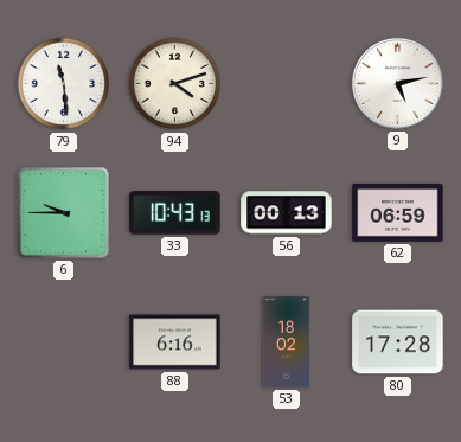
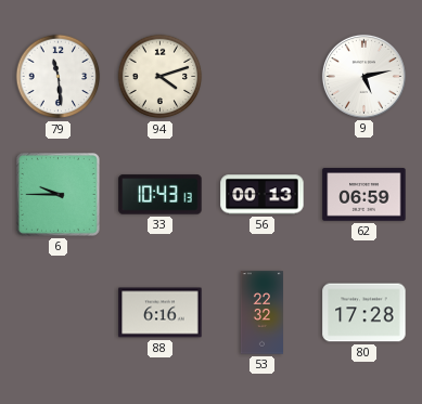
53: 18:02 -> 22:32 (261, 313)
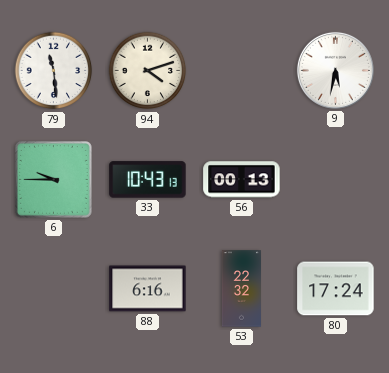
9: 5:13 -> 5:32 (335, 70)
62: 06:59 -> none (365, 195)
80: 17:28 -> 17:24 (336, 289)
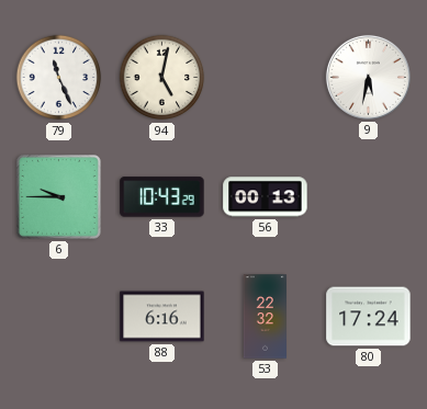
79: 11:29 -> 11:26 (59, 78)
94: 4:12 -> 5:02 (162, 78)
33: 10:43:13 -> 10:43:29 (162, 197)
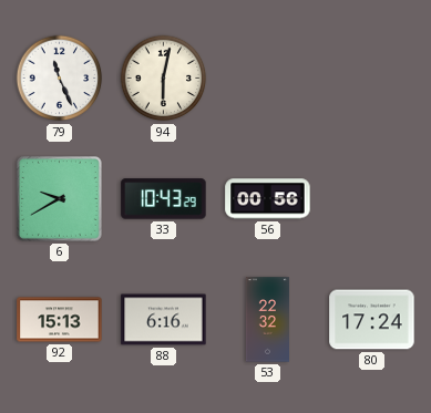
94: 5:02 -> 6:02 (164, 79)
9: 5:32 -> none (368, 77)
6: 9:45 -> 9:40 (59, 198)
56: 00:13 -> 00:56 (268, 199)
92: none -> 15:13 (60, 320)
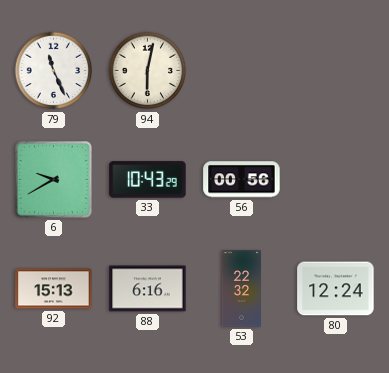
80: 17:24 -> 12:24 (336, 289)
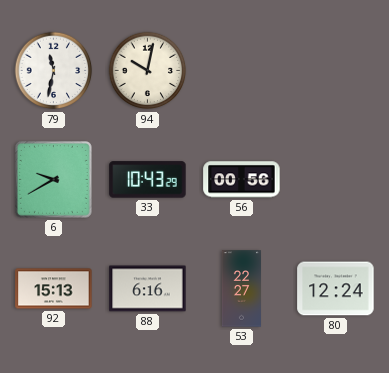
79: 11:26 -> 11:32 (54, 71)
94: 6:02 -> 10:02 (148, 71)
53: 22:32 -> 22:27 (241, 289)
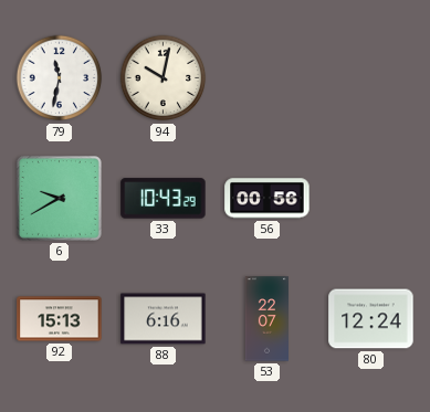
53: 22:27 -> 22:07 (266, 319)
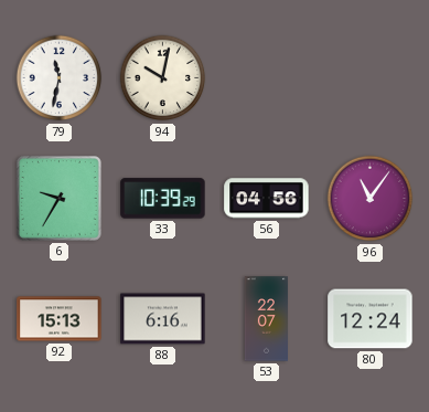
6: 9:40 -> 9:35 (58, 198)
33: 10:43 -> 10:39 (163, 199)
56: 00:56 -> 04:56 (267, 199)
96: none -> 11:06 (371, 199)
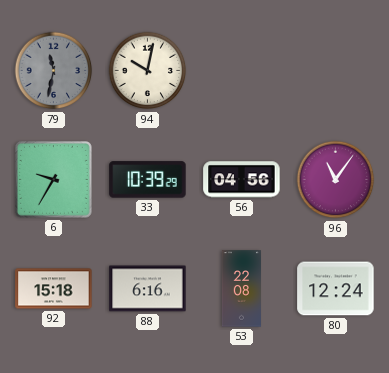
79 dial: white -> grey (54, 71)
92: 15:13 -> 15:18 (54, 289)
53: 22:07 -> 22:08 (241, 289)
